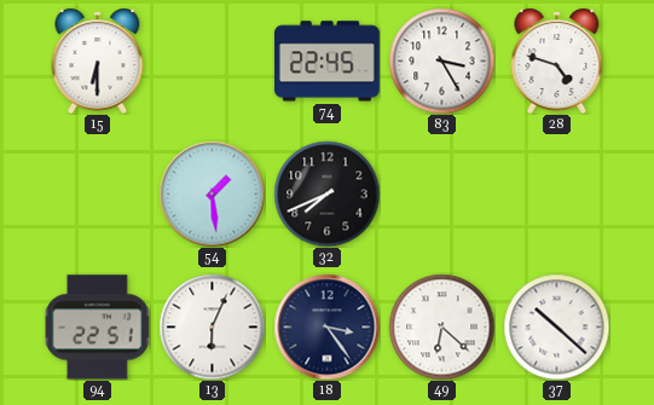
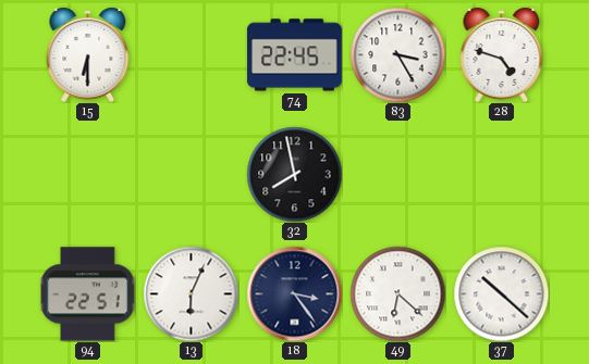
54: 1:29 -> none (212, 193)
32: 7:41 -> 7:58 (294, 174)
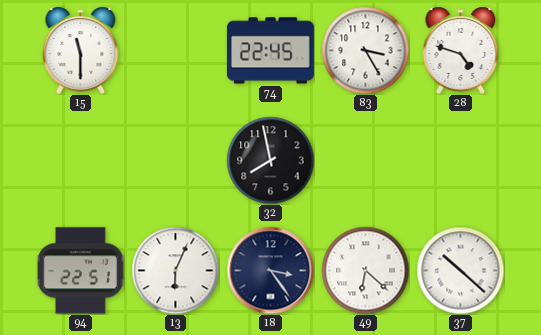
15: 6:30 -> 11:30 (81, 50)
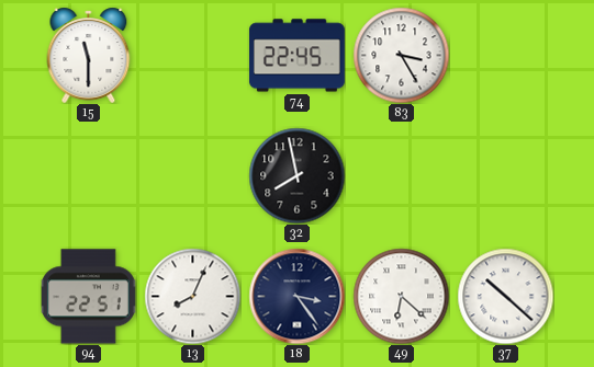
28: 4:48 -> none (461, 50)
13: 6:04 -> 8:04 (192, 296)
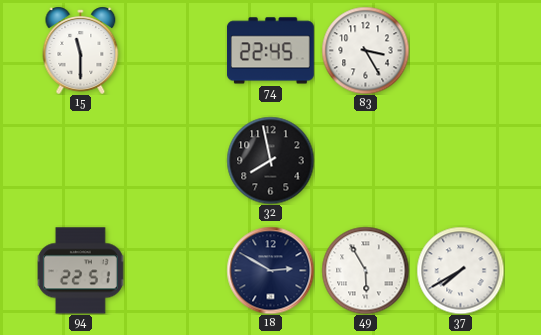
13: 8:04 -> none (192, 296)
18: 3:24 -> 2:50 (270, 270)
49: 6:22 -> 5:55 (365, 270)
37: 10:22 -> 7:40 (460, 270)
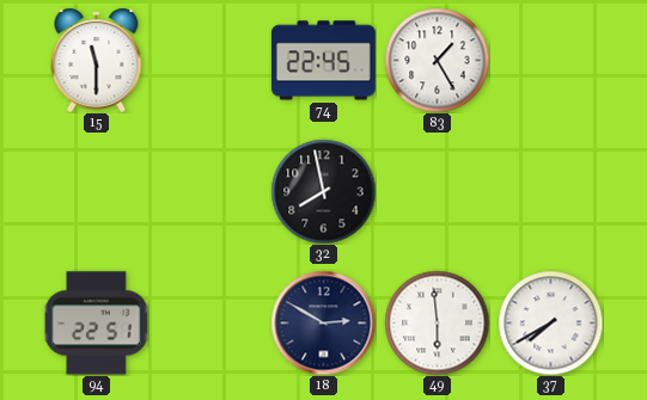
83: 3:25 -> 1:25 (437, 60)
49: 5:55 -> 5:59 (437, 322)
